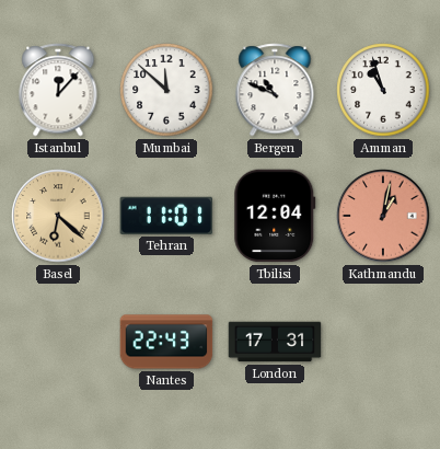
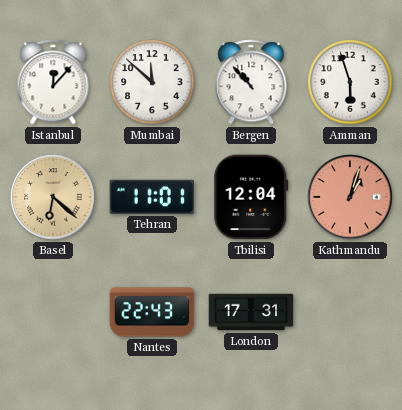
Bergen: 10:49 -> 10:53 (251, 82)
Amman: 10:57 -> 5:57 (350, 82)
Kathmandu: 1:02 -> 1:03 (350, 197)
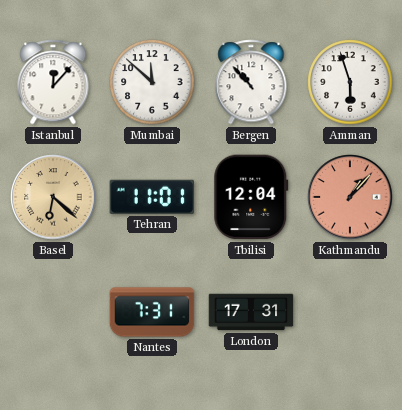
Kathmandu: 1:03 -> 1:07 (350, 197)
Nantes: 22:43 -> 7:31 (152, 312)
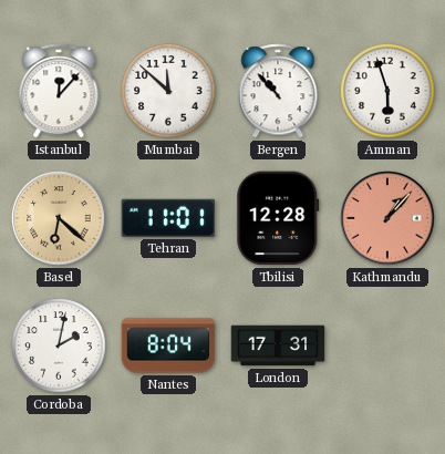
Tbilisi: 12:04 -> 12:28 (278, 218)
Cordoba: none -> 2:02 (59, 345)
Nantes: 7:31 -> 8:04 (168, 345)
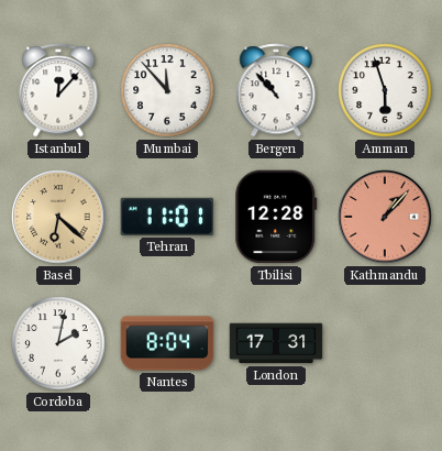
Mumbai: 11:52 -> 11:53 (167, 90)
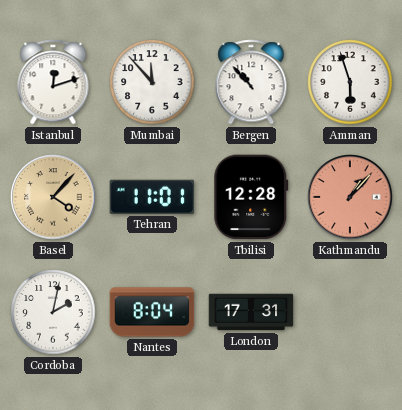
Istanbul: 12:07 -> 12:12 (53, 82)
Basel: 6:22 -> 4:07 (53, 197)
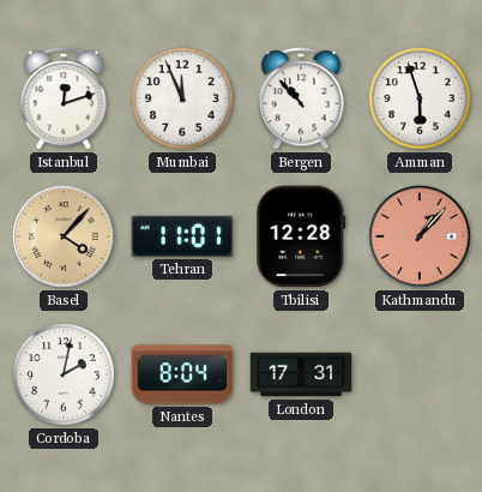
Mumbai: 11:53 -> 11:56 (182, 98)
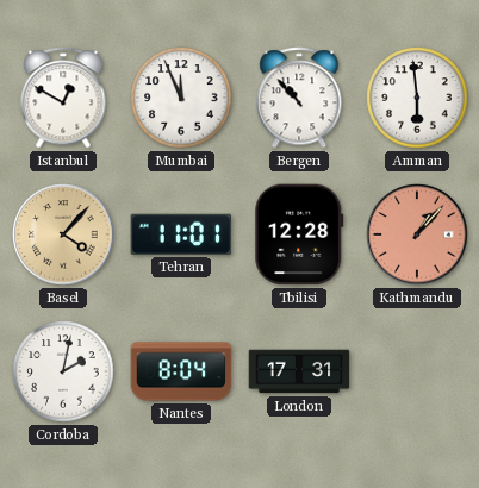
Istanbul: 12:12 -> 12:50 (63, 98)
Amman: 5:57 -> 5:59 (417, 98)
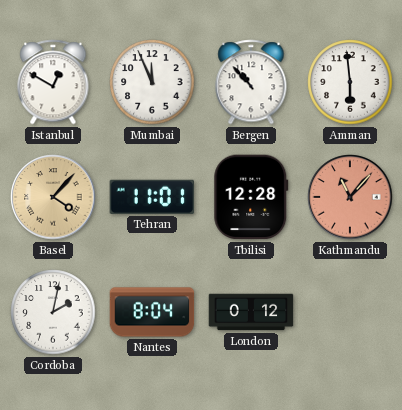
Kathmandu: 1:07 -> 11:07 (350, 197)
London: 17:31 -> 0:12 (251, 312)
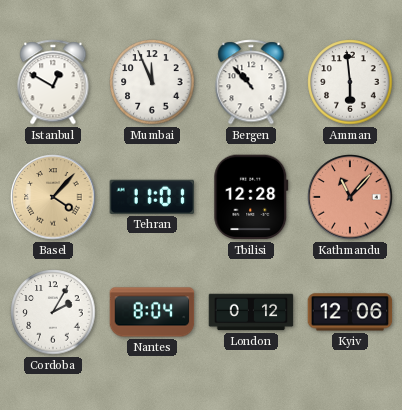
Cordoba: 2:02 -> 2:05 (53, 312)
Kyiv: none -> 12:06 (350, 312)
